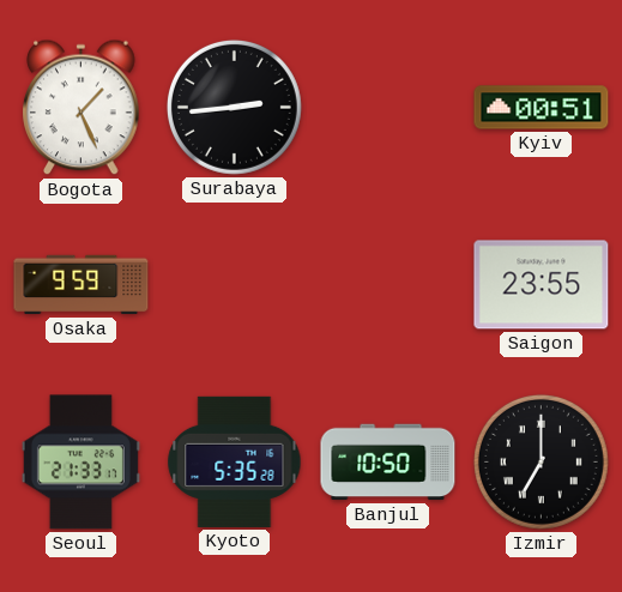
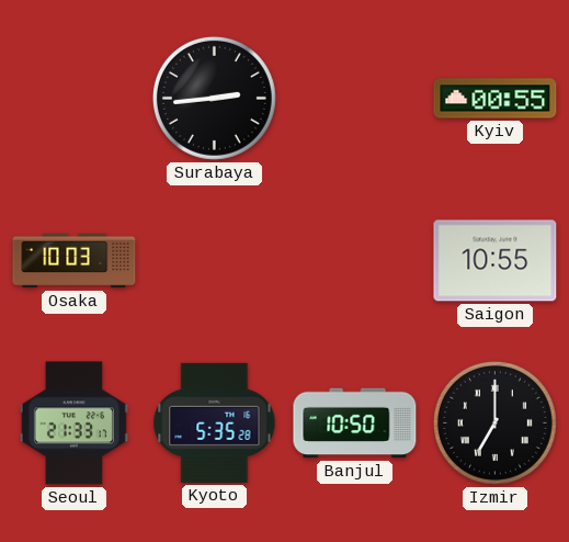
Bogota: 1:26 -> none (81, 108)
Kyiv: 00:51 -> 00:55 (496, 99)
Osaka: 9:59 -> 10:03 (75, 261)
Saigon: 23:55 -> 10:55 (496, 261)
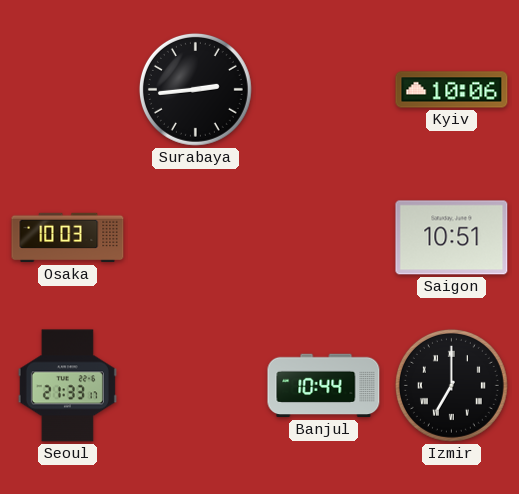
Kyiv: 00:55 -> 10:06 (452, 90)
Saigon: 10:55 -> 10:51 (452, 238)
Kyoto: 5:35 -> none (215, 422)
Banjul: 10:50 -> 10:44 (324, 386)
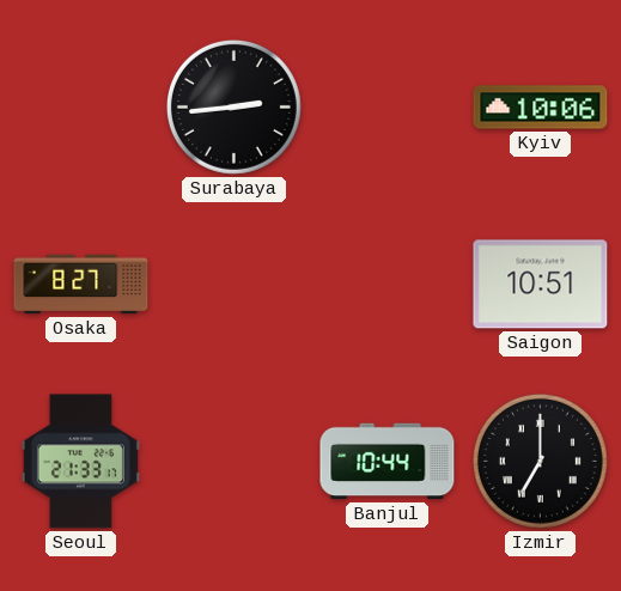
Osaka: 10:03 -> 8:27 (81, 285)
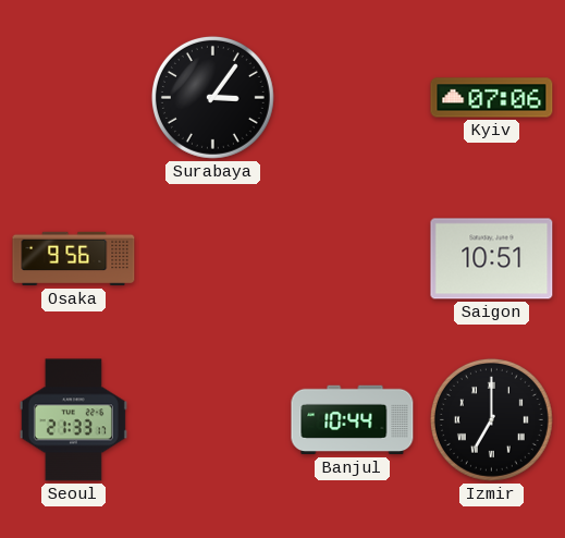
Surabaya: 2:44 -> 3:06 (212, 97)
Kyiv: 10:06 -> 07:06 (492, 98)
Osaka: 8:27 -> 9:56 (74, 259)
